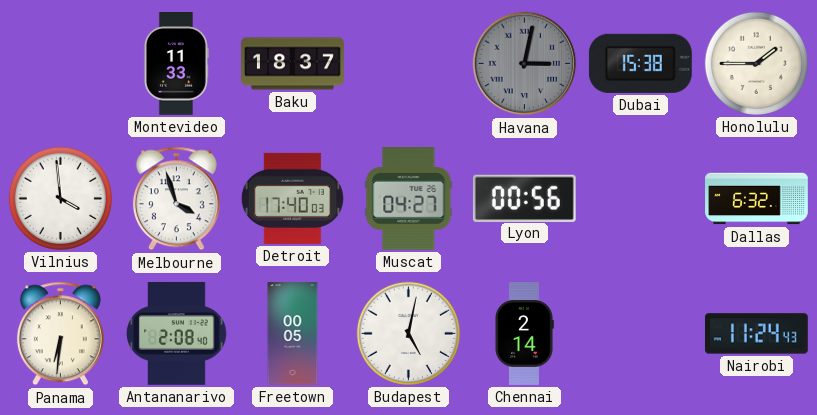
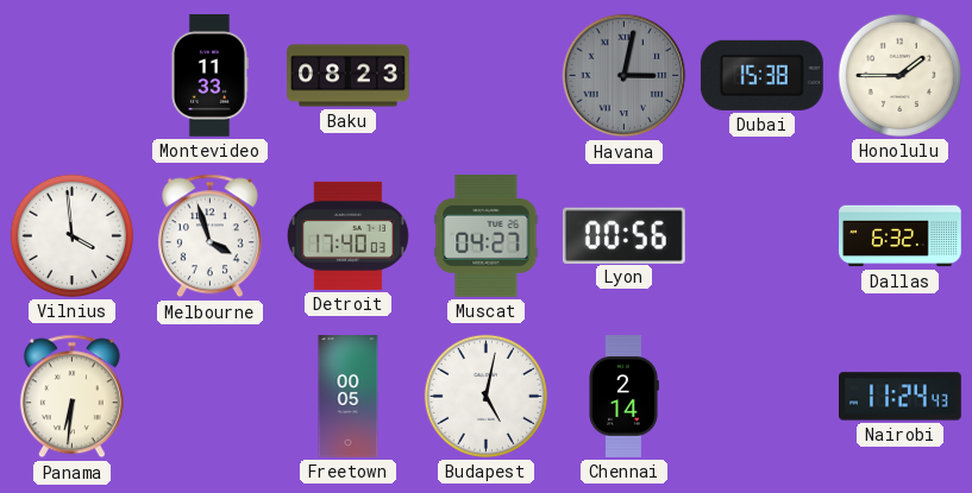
Baku: 18:37 -> 08:23 (349, 76)
Antananarivo: 2:08 -> none (177, 334)
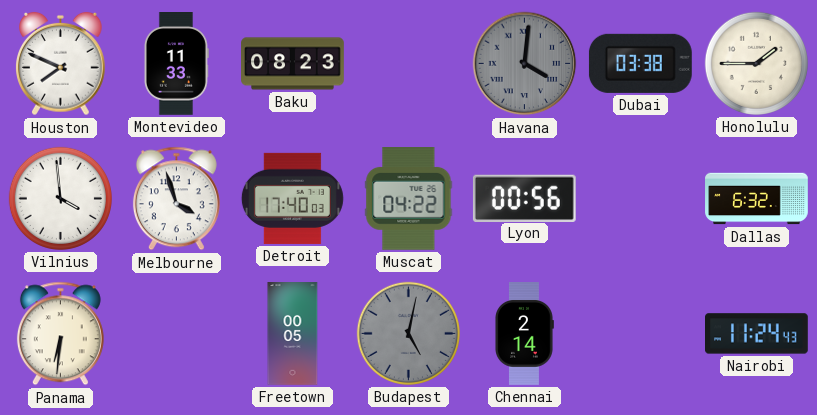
Houston: none -> 7:49 (61, 64)
Havana: 3:02 -> 4:01 (525, 64)
Dubai: 15:38 -> 03:38 (640, 63)
Muscat: 04:27 -> 04:22 (409, 199)
Budapest dial: white -> grey (408, 333)
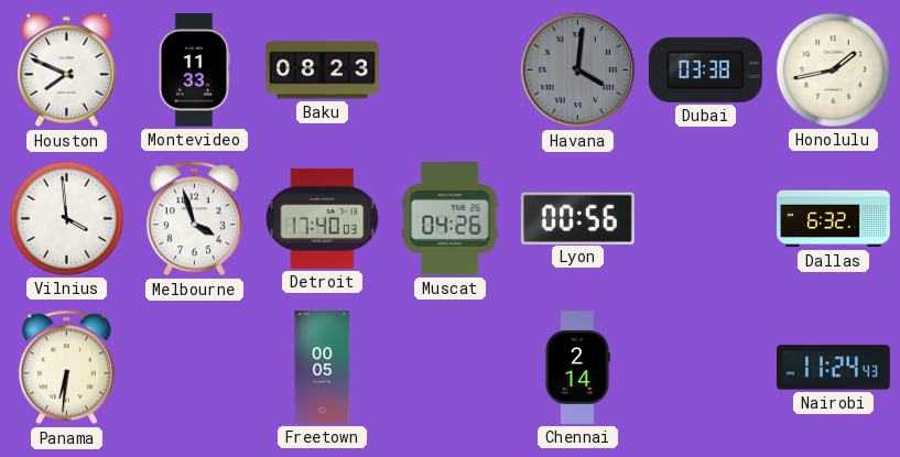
Honolulu: 1:45 -> 1:43 (833, 69)
Muscat: 04:22 -> 04:26 (451, 219)
Budapest: 5:02 -> none (408, 333)
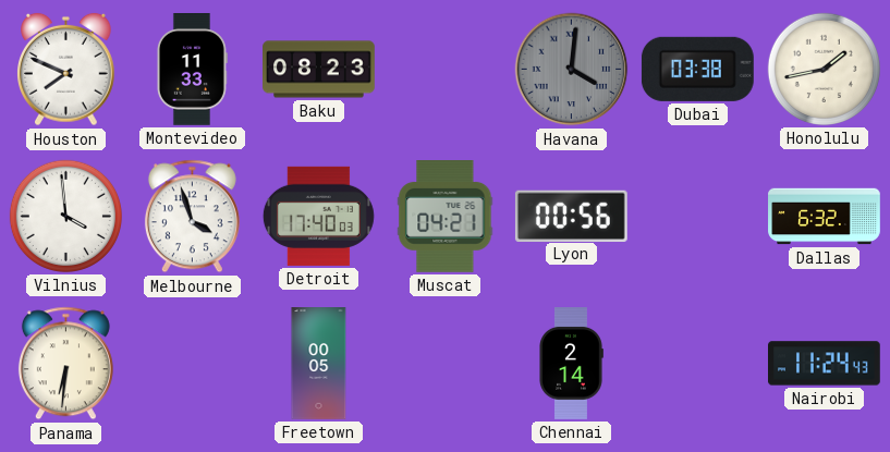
Muscat: 04:26 -> 04:21 (446, 217)
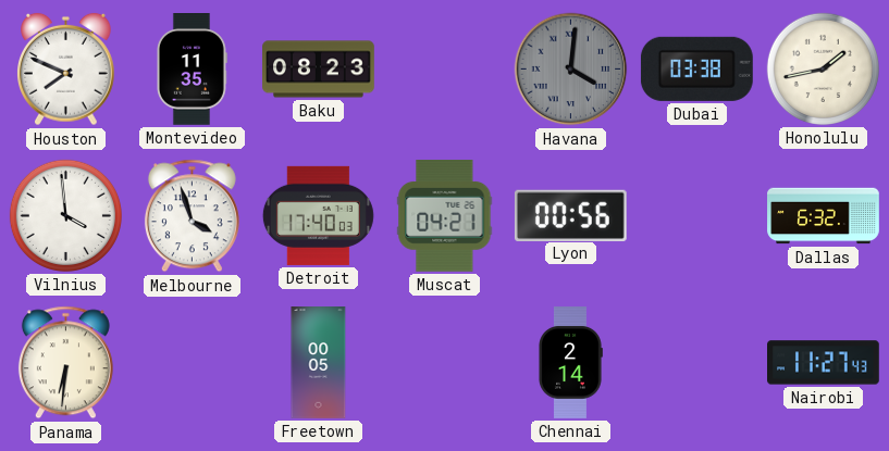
Montevideo: 11:33 -> 11:35 (192, 70)
Nairobi: 11:24 -> 11:27 (824, 363)
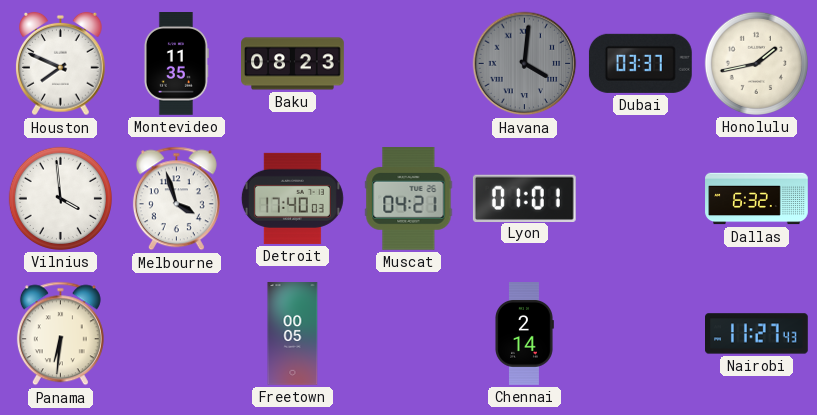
Dubai: 03:38 -> 03:37 (640, 63)
Lyon: 00:56 -> 01:01 (524, 198)
